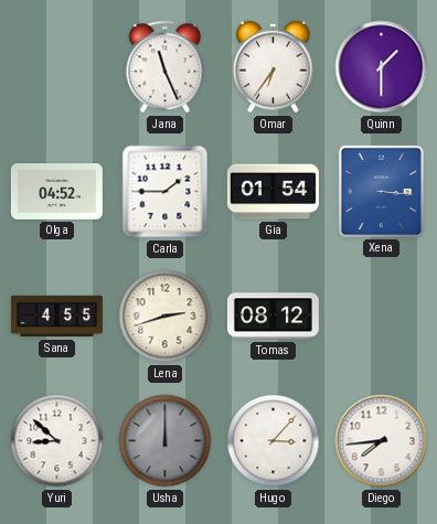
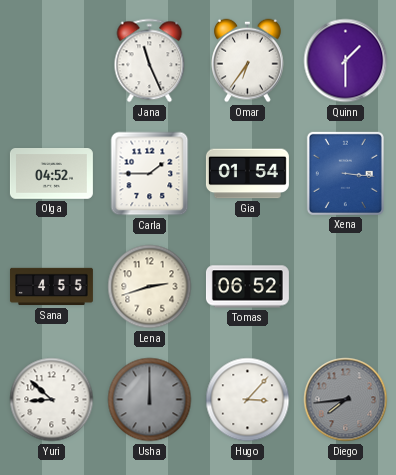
Tomas: 08:12 -> 06:52 (247, 287)
Diego dial: white -> grey (346, 400)
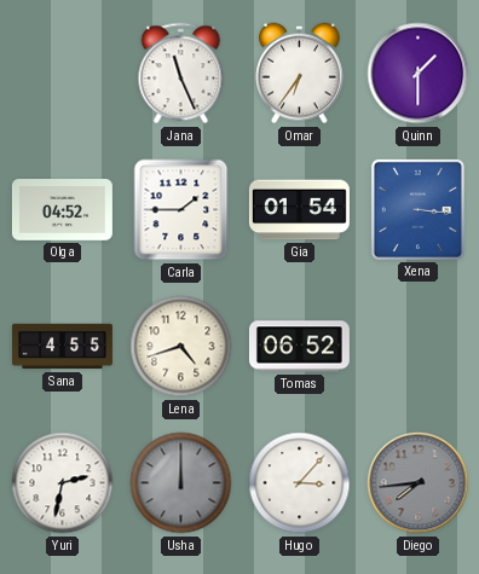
Lena: 2:42 -> 4:42 (181, 347)
Yuri: 8:52 -> 2:32 (63, 483)
